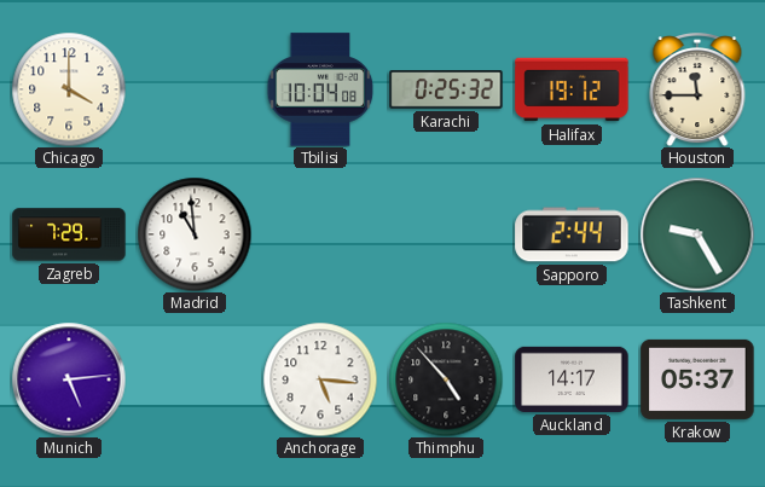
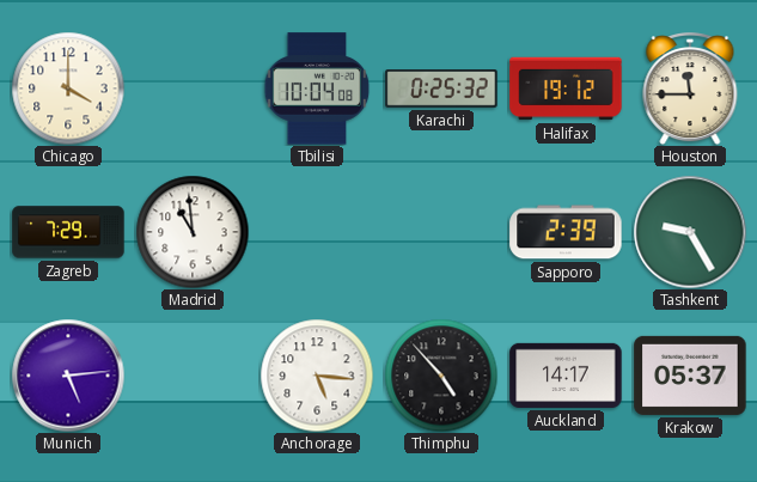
Sapporo: 2:44 -> 2:39 (566, 232)
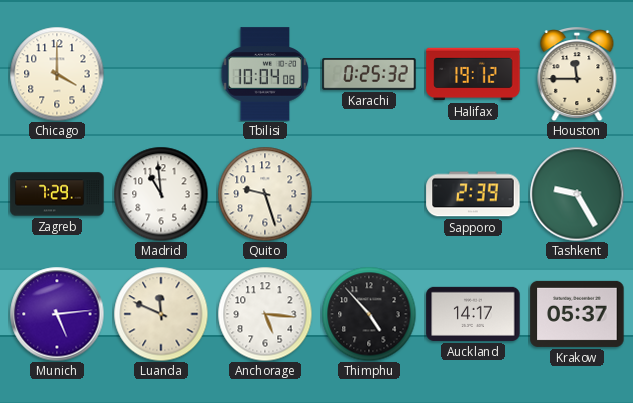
Quito: none -> 9:27 (265, 194)
Luanda: none -> 11:49 (161, 314)
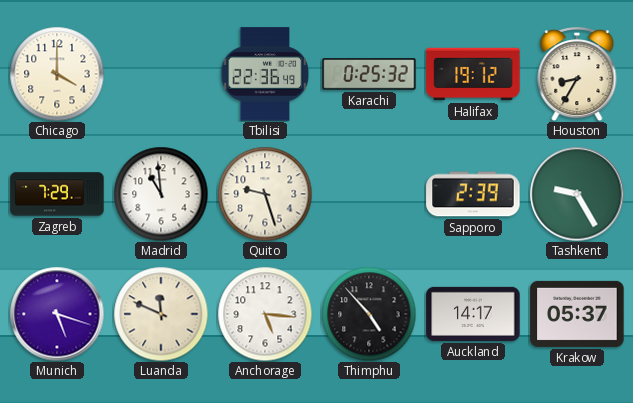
Tbilisi: 10:04 -> 22:36 (265, 74)
Houston: 11:45 -> 8:35 (577, 75)
Munich: 5:14 -> 5:18 (57, 314)
